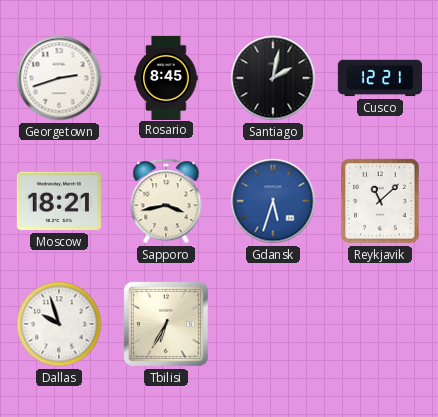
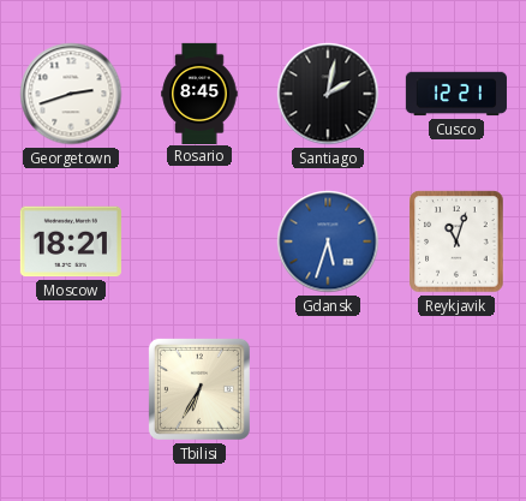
Sapporo: 3:43 -> none (166, 201)
Reykjavik: 11:08 -> 11:03 (456, 241)
Dallas: 9:57 -> none (59, 324)
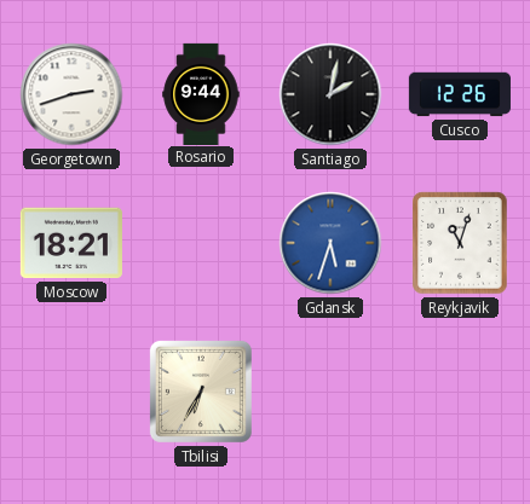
Rosario: 8:45 -> 9:44 (201, 93)
Cusco: 12:21 -> 12:26 (460, 94)
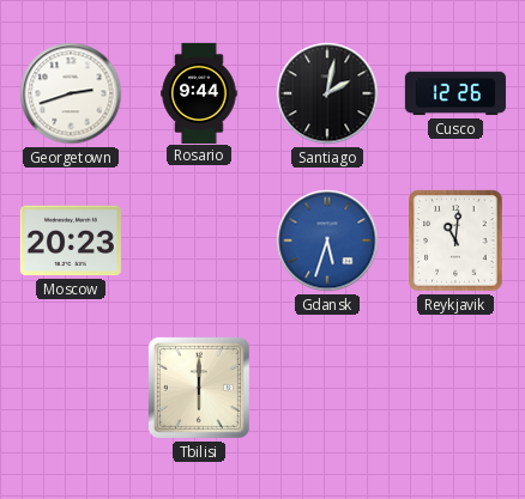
Moscow: 18:21 -> 20:23 (71, 241)
Reykjavik: 11:03 -> 11:01 (455, 241)
Tbilisi: 6:35 -> 6:00 (199, 388)
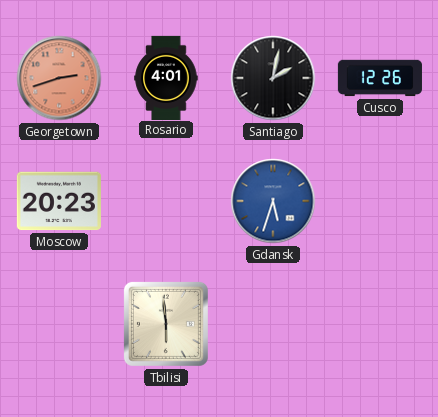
Georgetown dial: white -> salmon (59, 78)
Rosario: 9:44 -> 4:01 (166, 77)
Reykjavik: 11:01 -> none (455, 241)
Tbilisi: 6:00 -> 5:59 (166, 324)
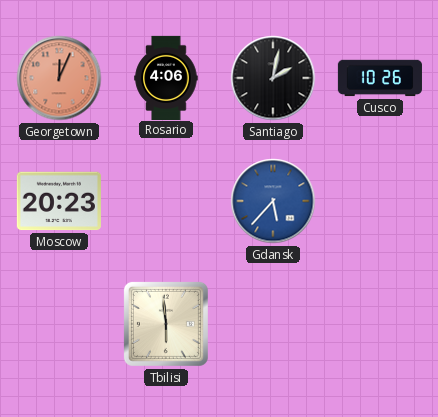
Georgetown: 2:42 -> 12:04 (59, 78)
Rosario: 4:01 -> 4:06 (166, 77)
Cusco: 12:26 -> 10:26 (380, 78)
Gdansk: 5:33 -> 5:37 (273, 201)
